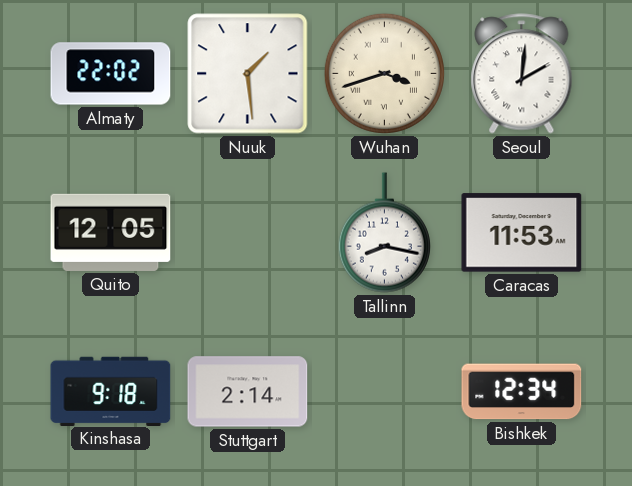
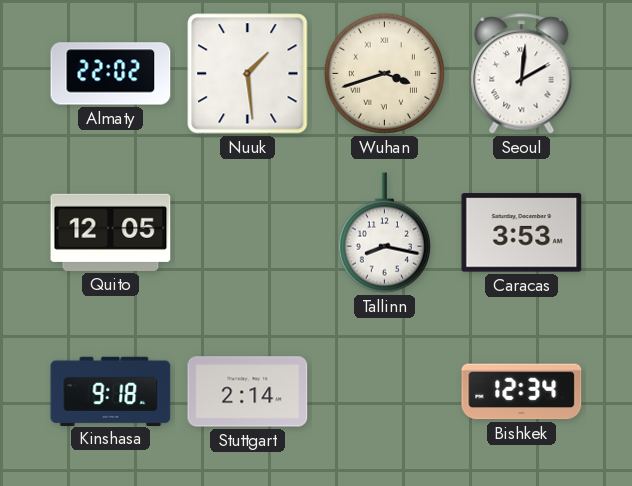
Caracas: 11:53 -> 3:53 (522, 233)
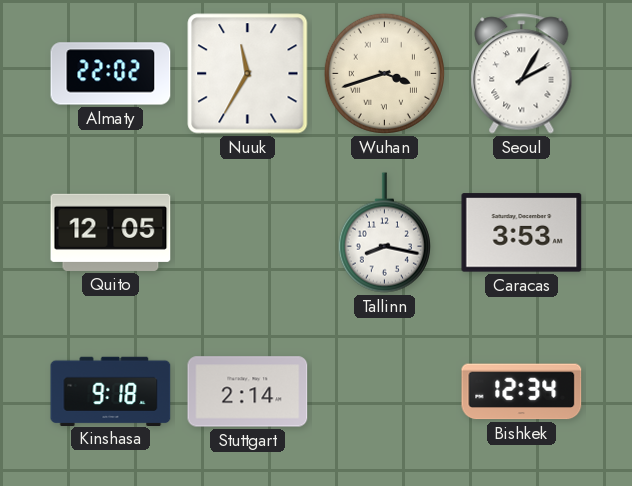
Nuuk: 1:29 -> 11:35 (248, 74)
Seoul: 2:01 -> 2:05 (522, 74)
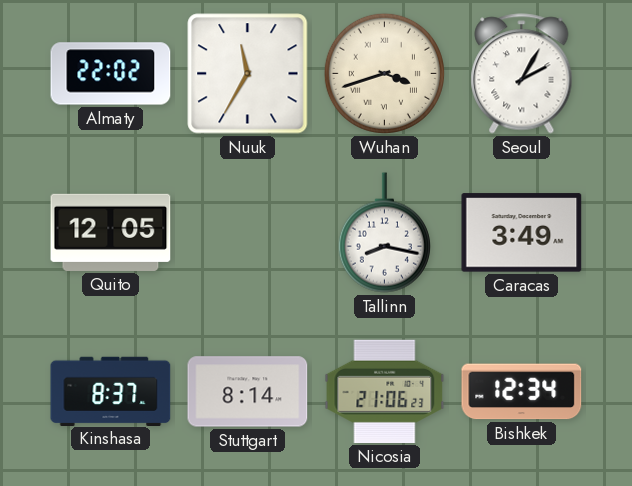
Caracas: 3:53 -> 3:49 (522, 233)
Kinshasa: 9:18 -> 8:37 (111, 391)
Stuttgart: 2:14 -> 8:14 (248, 392)
Nicosia: none -> 21:06 (385, 391)
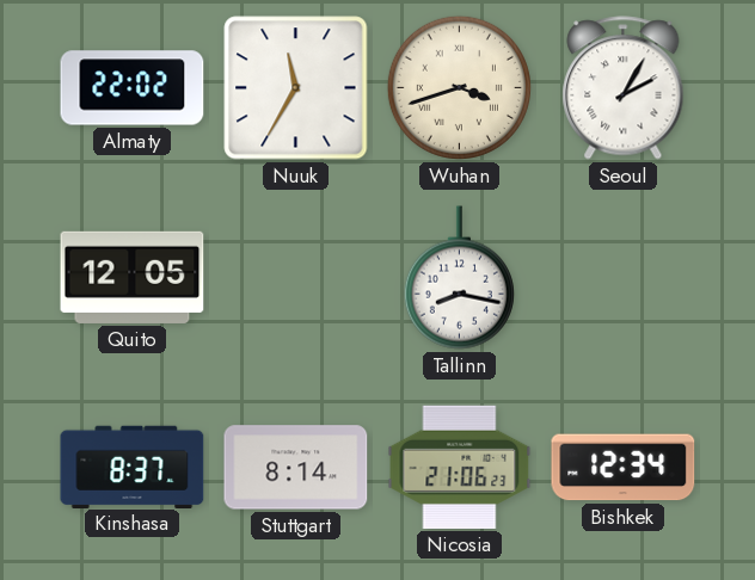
Caracas: 3:49 -> none (522, 233)
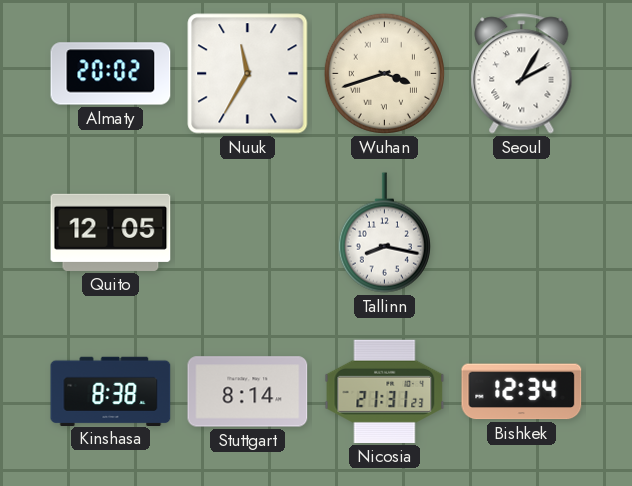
Almaty: 22:02 -> 20:02 (111, 74)
Kinshasa: 8:37 -> 8:38 (111, 391)
Nicosia: 21:06 -> 21:31 (385, 391)
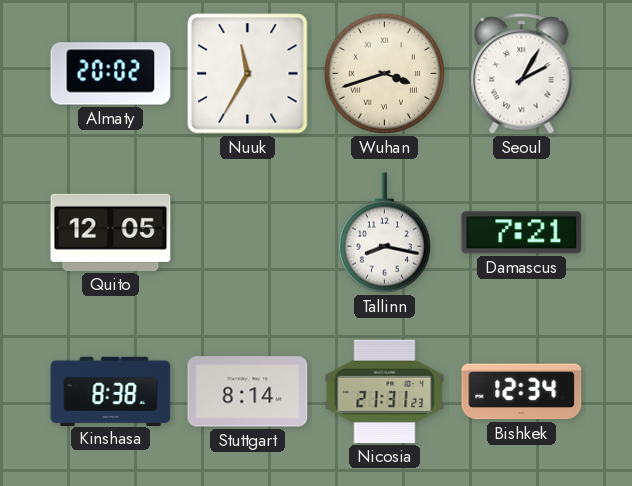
Damascus: none -> 7:21 (522, 233)
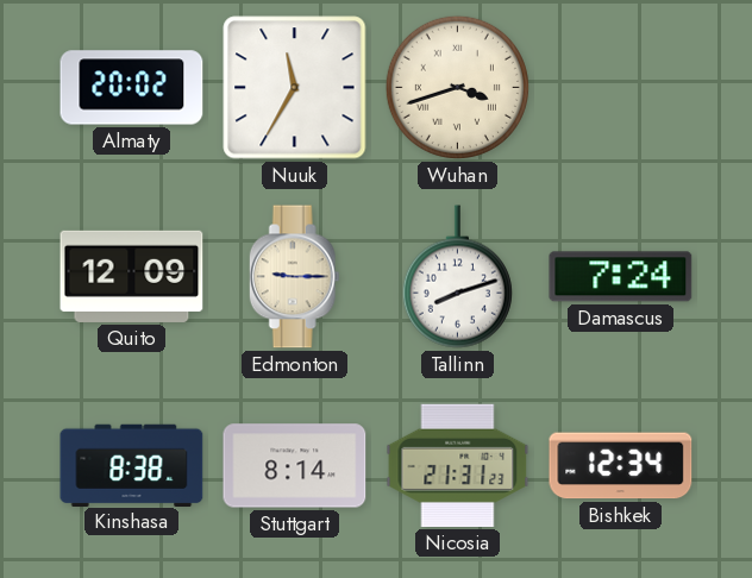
Seoul: 2:05 -> none (522, 74)
Quito: 12:05 -> 12:09 (132, 276)
Edmonton: none -> 9:15 (294, 277)
Tallinn: 8:17 -> 8:12 (457, 277)
Damascus: 7:21 -> 7:24 (621, 277)
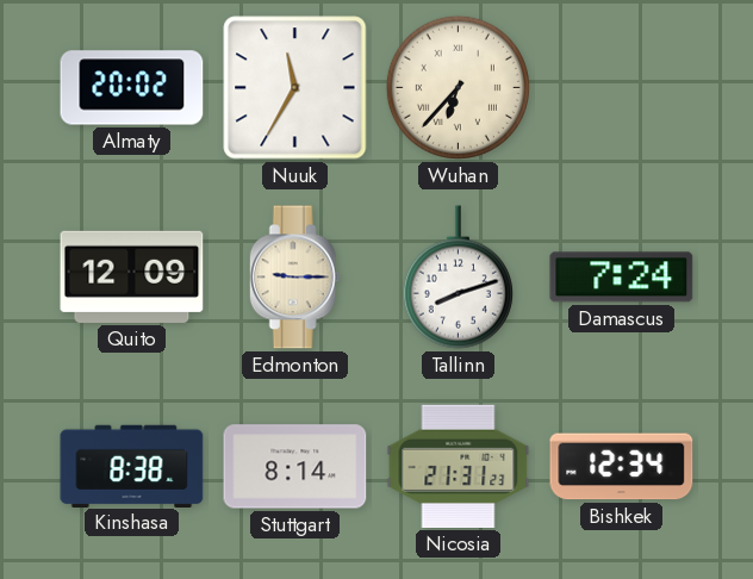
Wuhan: 3:42 -> 6:37 (458, 87)
